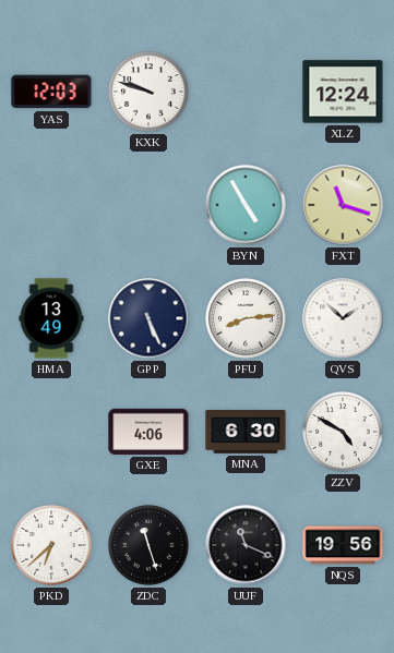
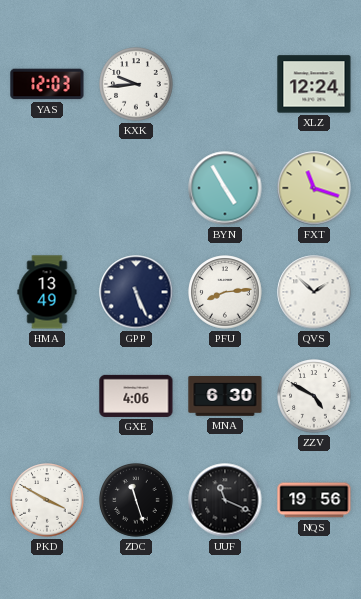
KXK: 9:48 -> 9:44 (136, 84)
PKD: 6:38 -> 3:50 (47, 500)
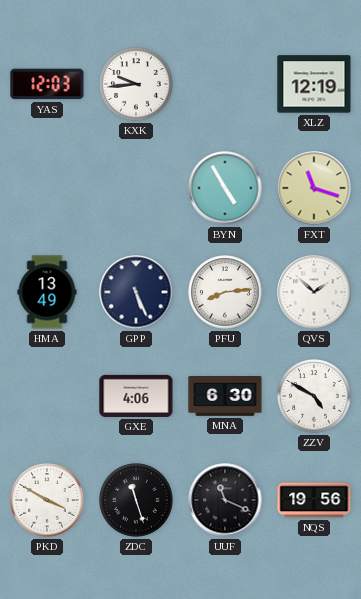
XLZ: 12:24 -> 12:19 (314, 84)
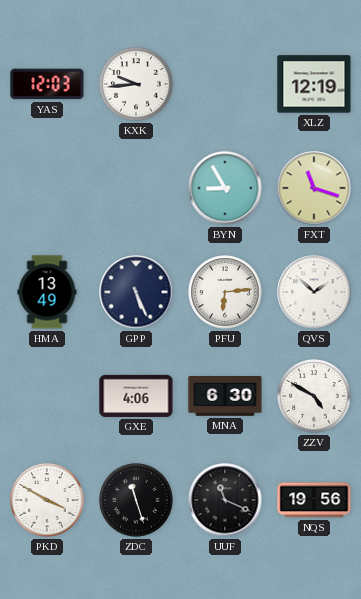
BYN: 4:55 -> 8:55 (225, 188)
PFU: 8:14 -> 6:14 (225, 292)
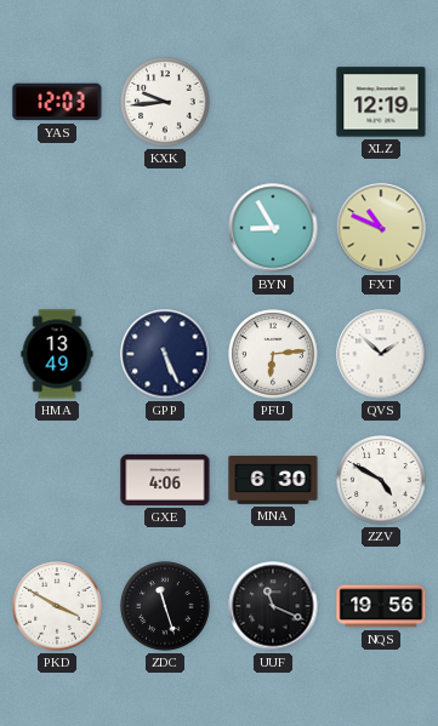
FXT: 11:18 -> 10:49 (381, 228)
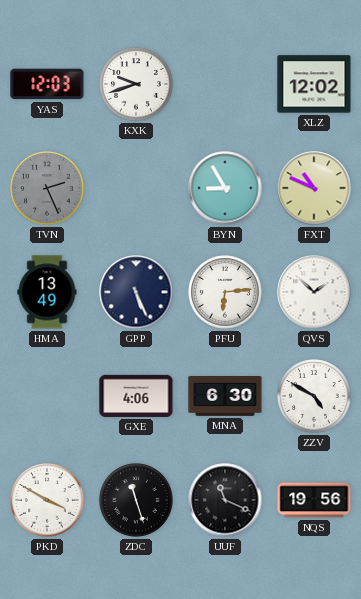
KXK: 9:44 -> 9:42 (136, 84)
XLZ: 12:19 -> 12:02 (314, 84)
TVN: none -> 2:26 (47, 188)
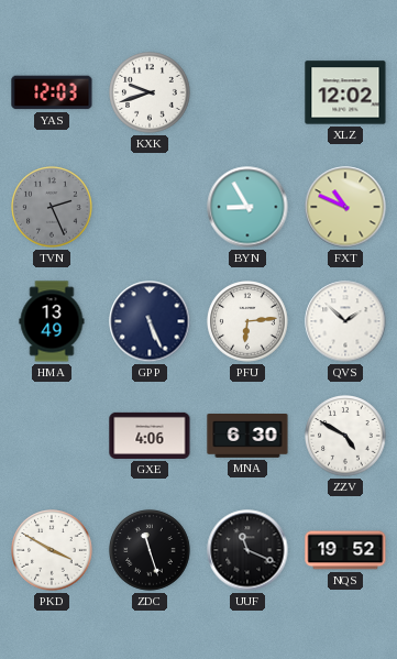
NQS: 19:56 -> 19:52 (345, 550)
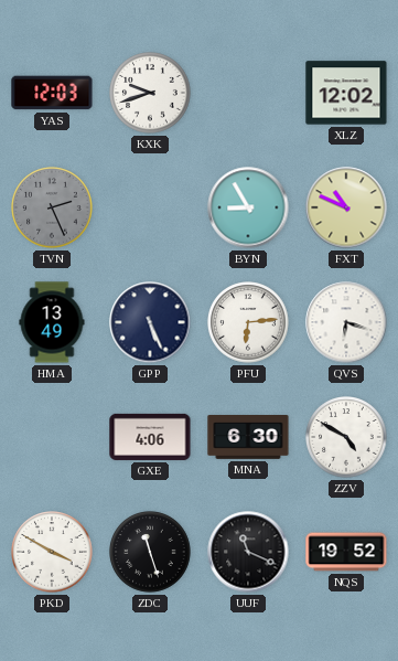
QVS: 1:52 -> 6:18 (346, 322)
